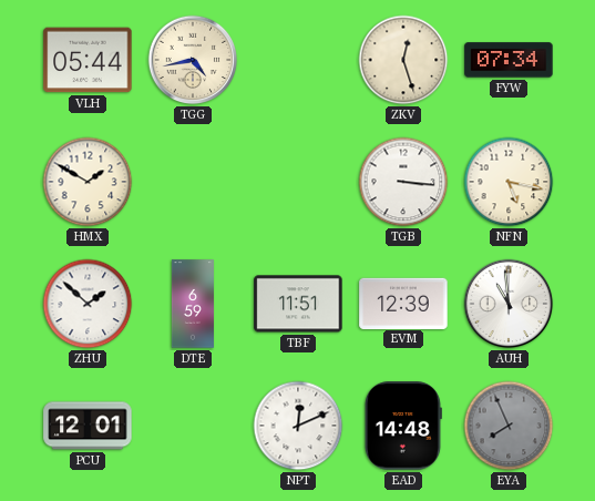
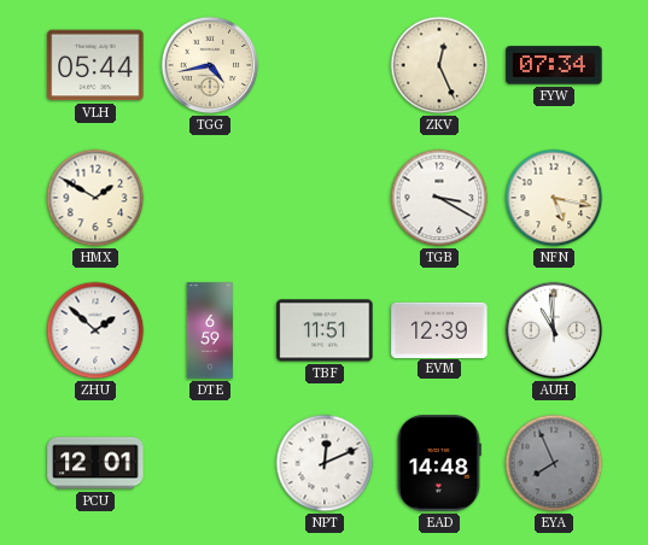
ZKV: 12:27 -> 12:26 (439, 65)
TGB: 3:16 -> 3:20 (439, 198)
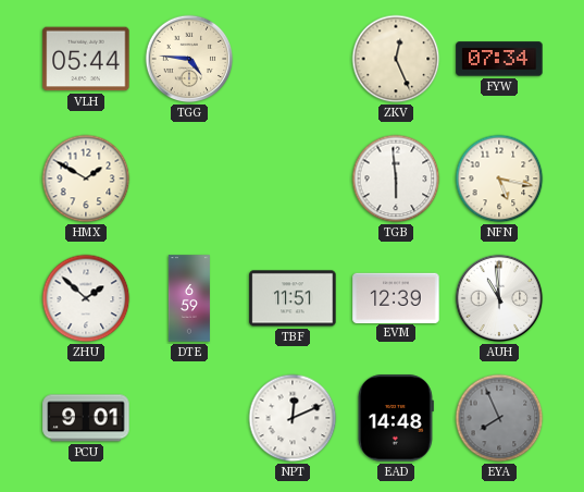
TGG: 4:43 -> 4:46 (189, 59)
TGB: 3:20 -> 5:59 (396, 179)
PCU: 12:01 -> 9:01 (86, 418)
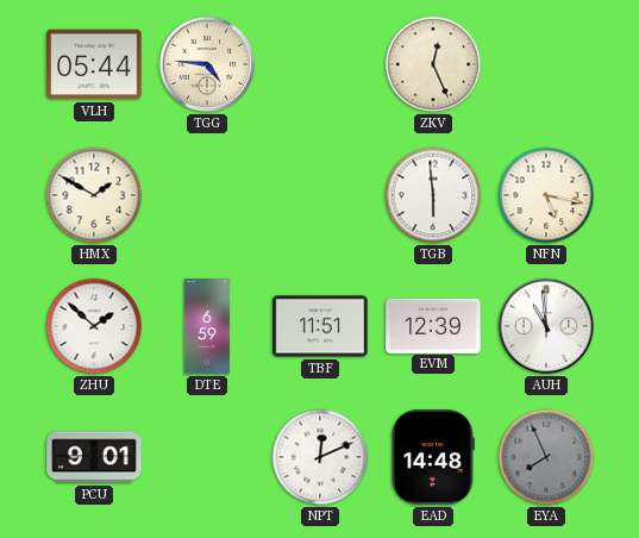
FYW: 07:34 -> none (499, 59)
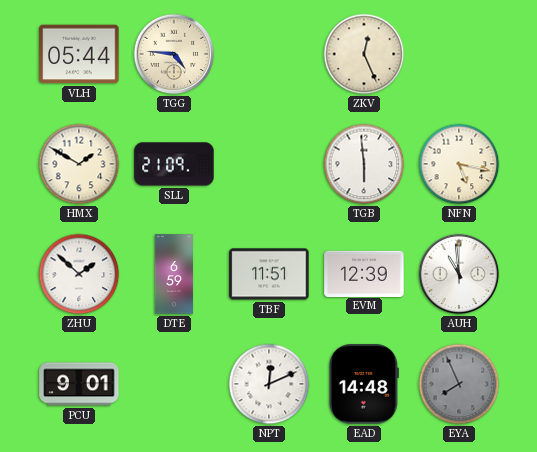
SLL: none -> 21:09 (174, 164)
